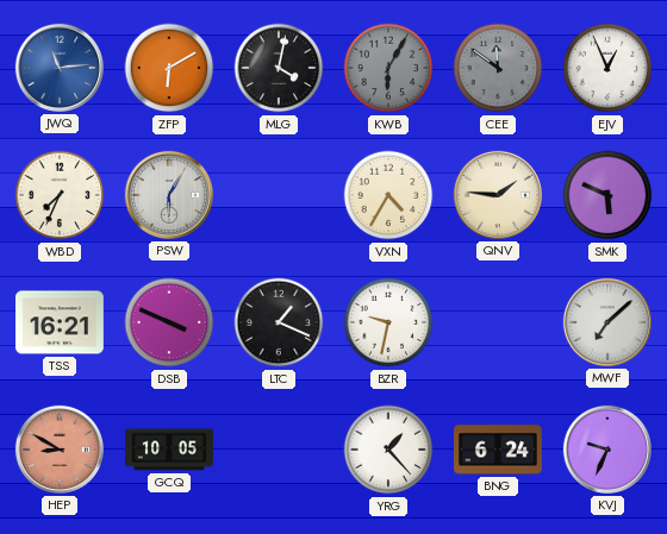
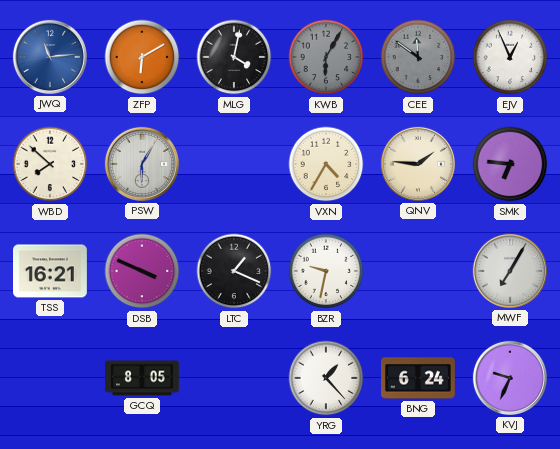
WBD: 7:34 -> 7:52 (50, 164)
SMK: 5:49 -> 6:46 (510, 164)
MWF: 7:08 -> 7:05 (510, 271)
HEP: 8:50 -> none (60, 450)
GCQ: 10:05 -> 8:05 (143, 378)
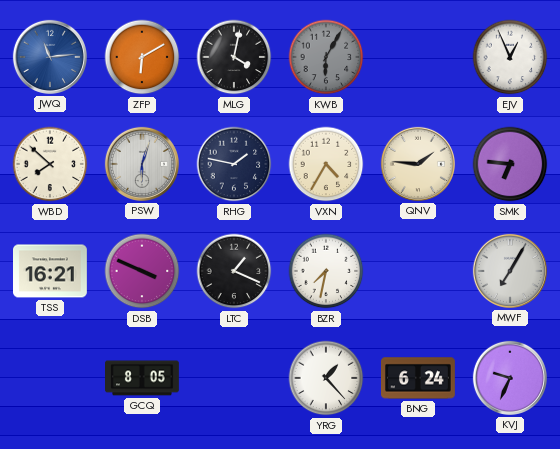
CEE: 11:51 -> none (418, 57)
PSW: 6:05 -> 6:03 (142, 164)
RHG: none -> 1:47 (234, 164)
BZR: 9:32 -> 7:32 (326, 271)
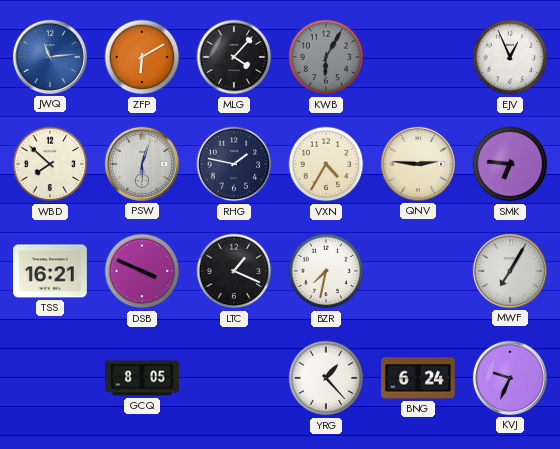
MLG: 4:02 -> 4:07 (234, 57)
QNV: 1:46 -> 2:46 (418, 164)
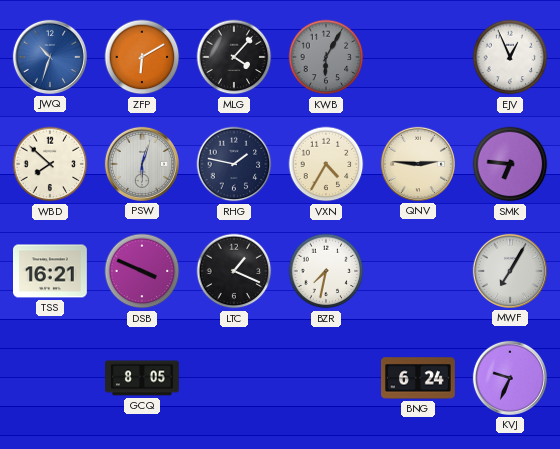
JWQ: 11:14 -> 10:33 (50, 57)
YRG: 1:23 -> none (326, 378)
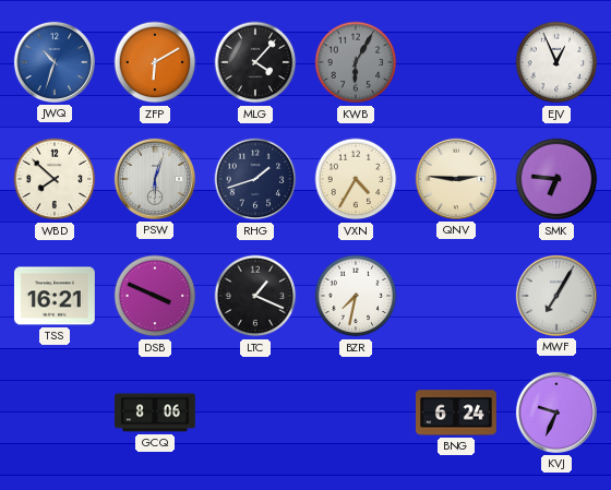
RHG: 1:47 -> 1:42 (255, 179)
GCQ: 8:05 -> 8:06 (156, 413)
